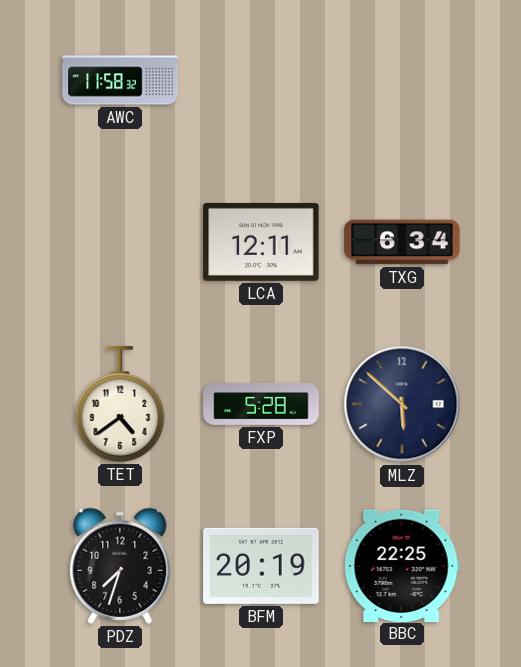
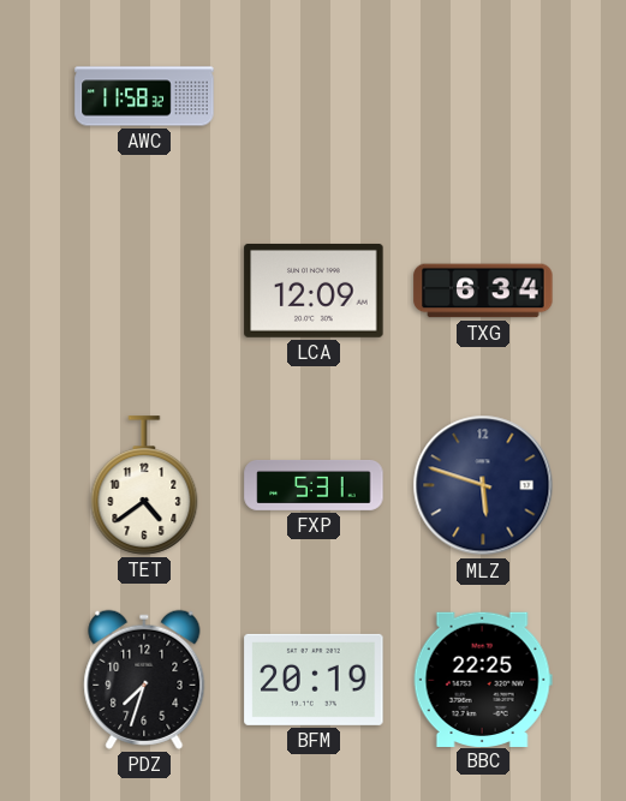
LCA: 12:11 -> 12:09 (314, 291)
FXP: 5:28 -> 5:31 (314, 485)
MLZ: 5:52 -> 5:48 (483, 485)
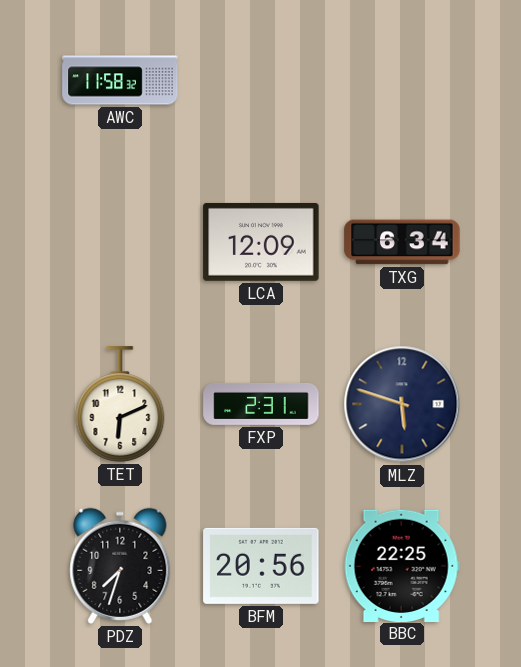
TET: 4:39 -> 6:11 (120, 404)
FXP: 5:31 -> 2:31 (261, 404)
BFM: 20:19 -> 20:56 (261, 566)
